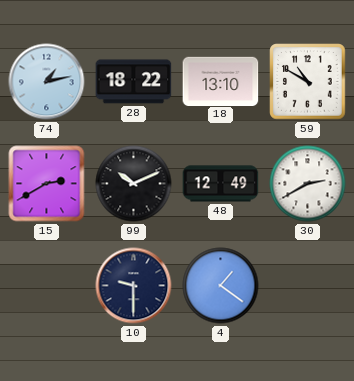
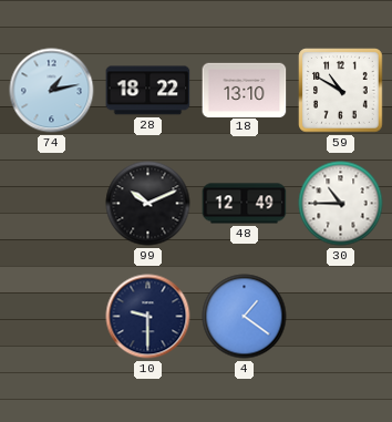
15: 2:40 -> none (47, 184)
30: 2:40 -> 10:45 (341, 204)
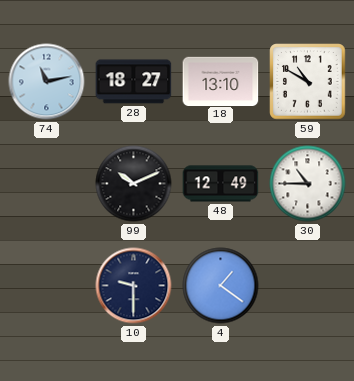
74: 1:13 -> 11:13 (47, 82)
28: 18:22 -> 18:27 (134, 82)
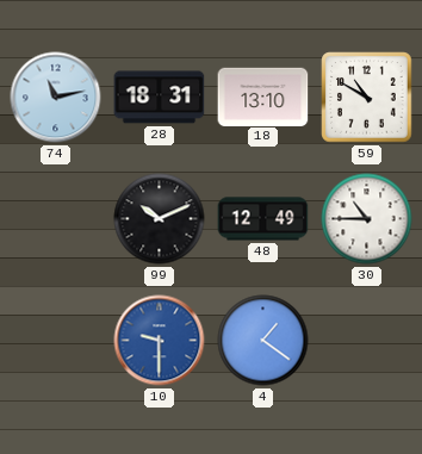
28: 18:27 -> 18:31 (160, 98)
10 dial: navy -> blue (160, 341)
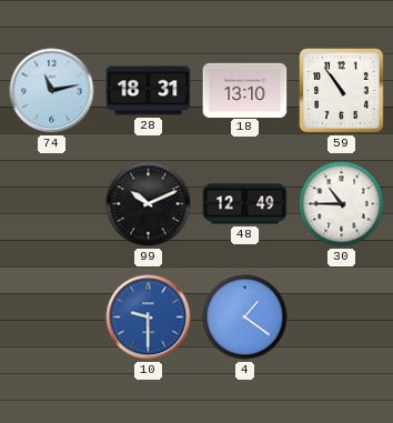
59: 10:50 -> 10:54 (342, 91)
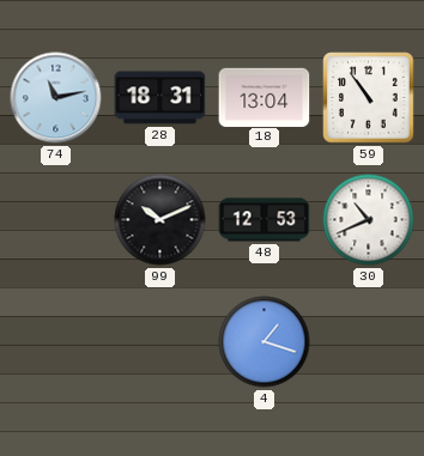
18: 13:10 -> 13:04 (265, 97)
48: 12:49 -> 12:53 (265, 220)
30: 10:45 -> 10:41 (369, 220)
10: 9:30 -> none (149, 318)
4: 1:21 -> 1:18 (265, 342)
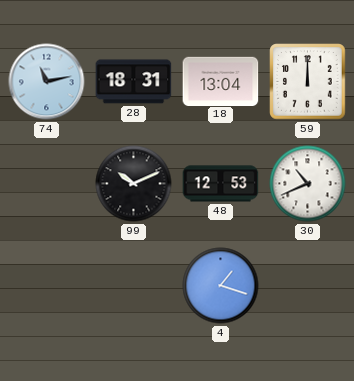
59: 10:54 -> 12:00 (308, 82)
